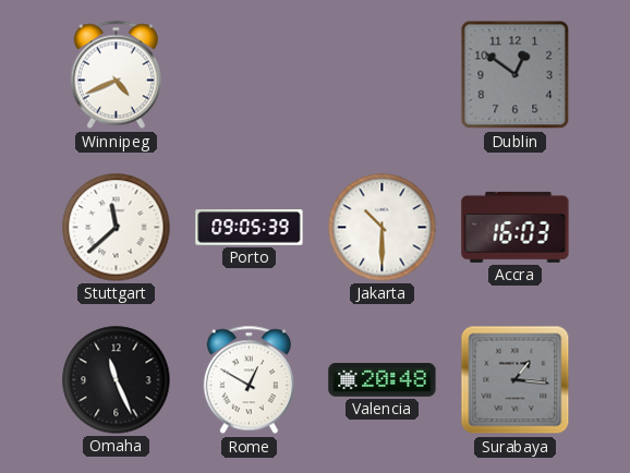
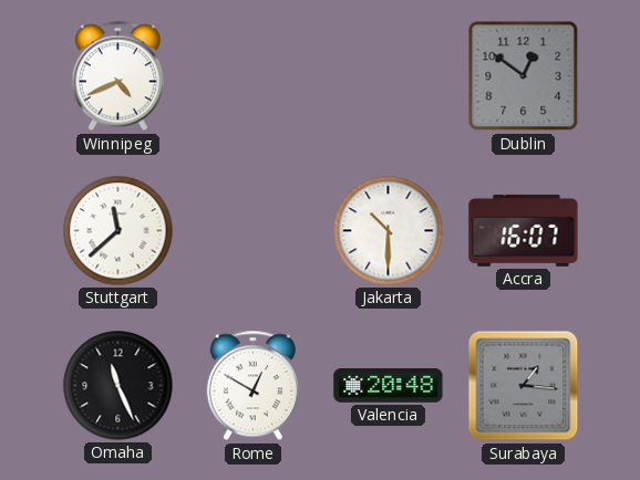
Porto: 09:05 -> none (250, 228)
Accra: 16:03 -> 16:07 (524, 230)
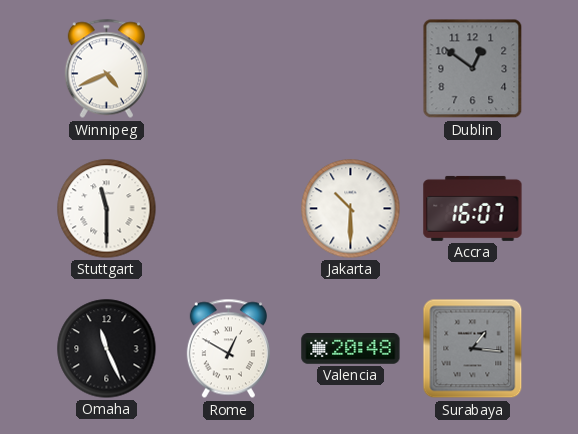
Stuttgart: 11:38 -> 11:30 (107, 209)
